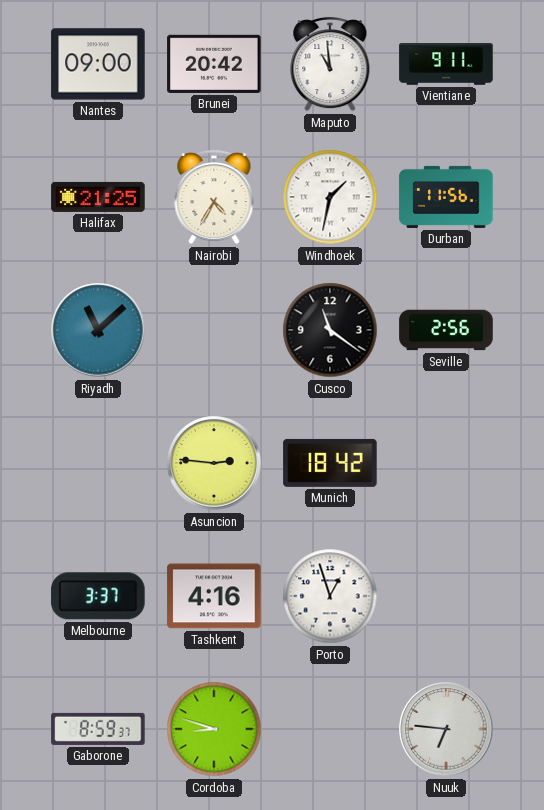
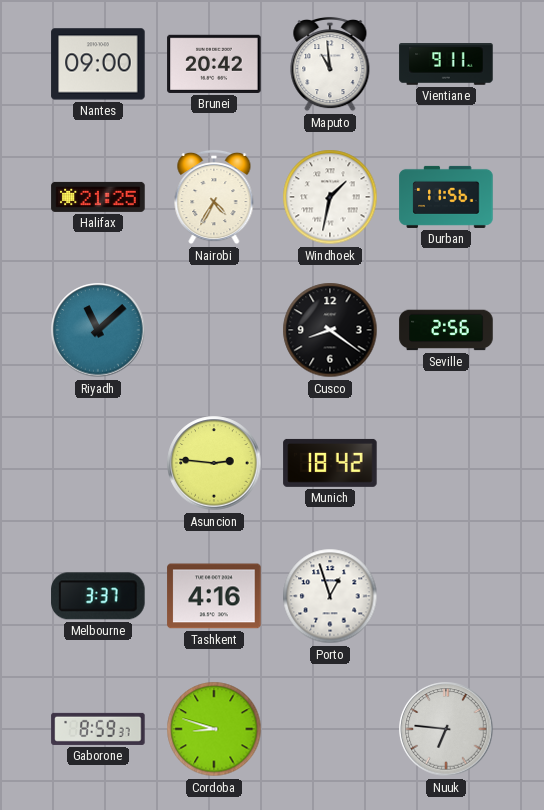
Cusco: 11:21 -> 8:21 (330, 330)
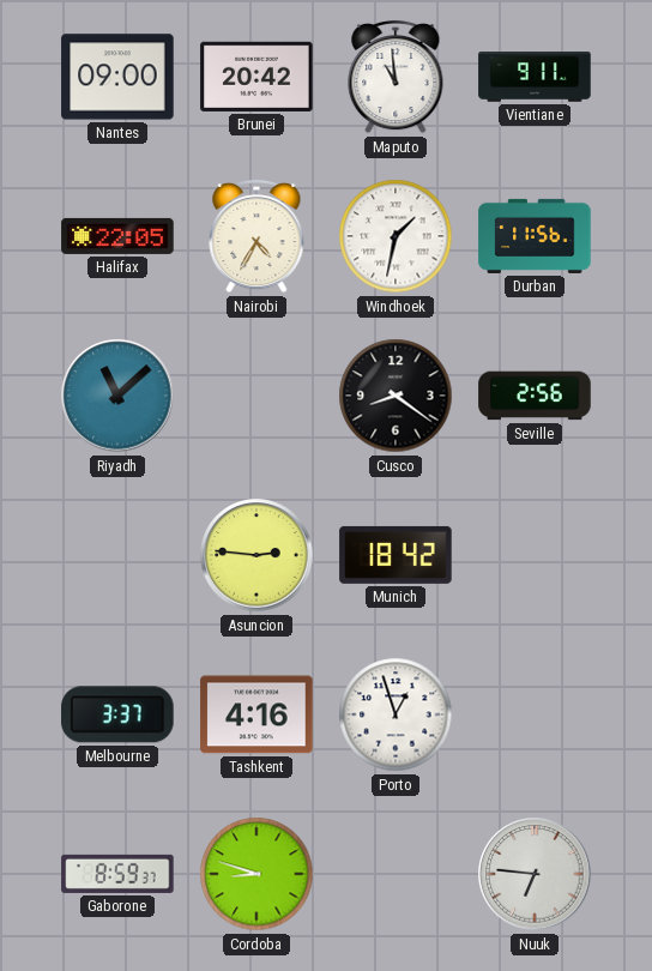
Halifax: 21:25 -> 22:05 (117, 236)
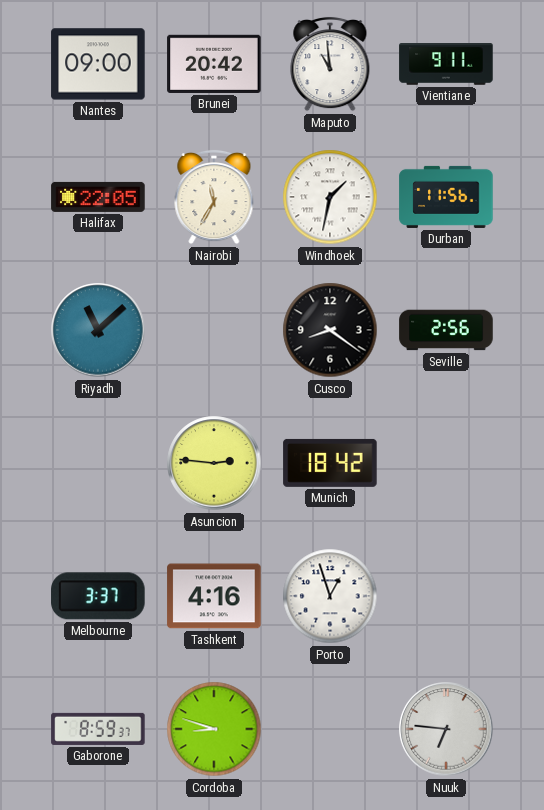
Nairobi: 4:35 -> 11:35 (214, 197)
